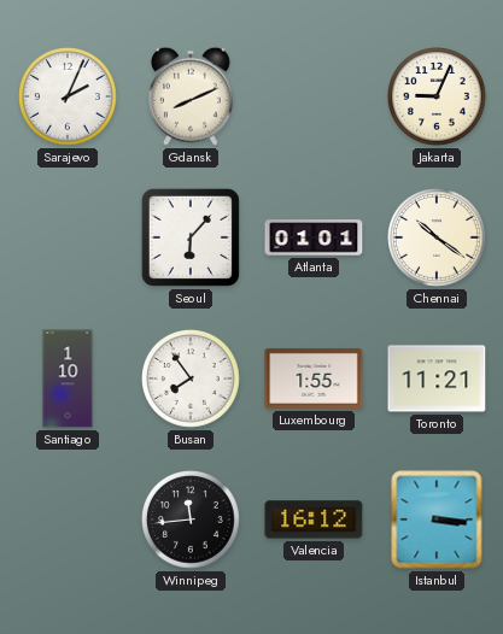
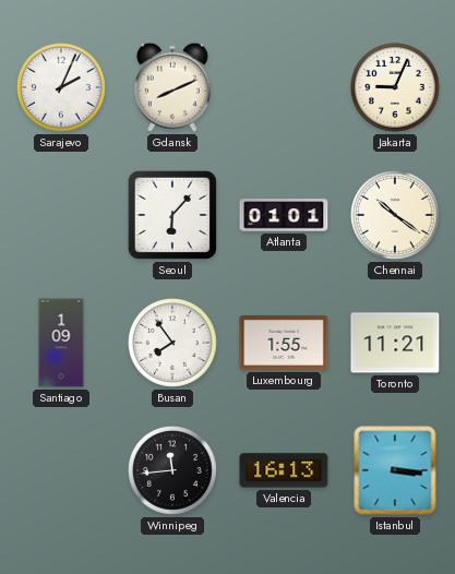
Santiago: 1:10 -> 1:09 (61, 343)
Valencia: 16:12 -> 16:13 (284, 470)
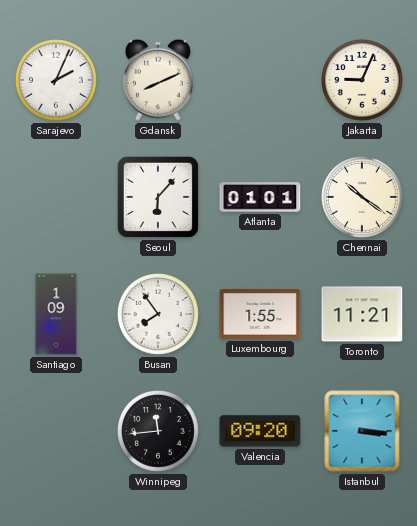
Valencia: 16:13 -> 09:20 (260, 431)
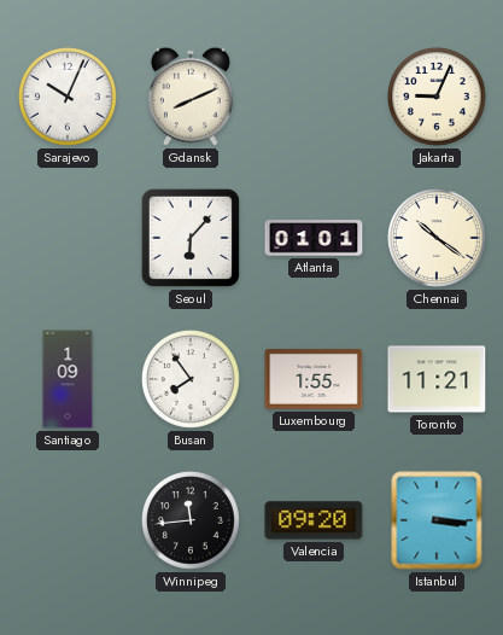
Sarajevo: 2:04 -> 10:04 (69, 98)
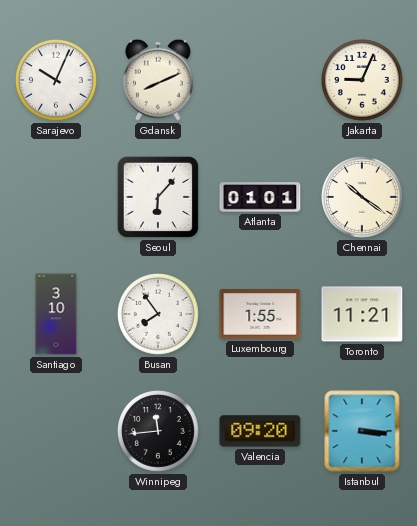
Santiago: 1:09 -> 3:10 (56, 314)
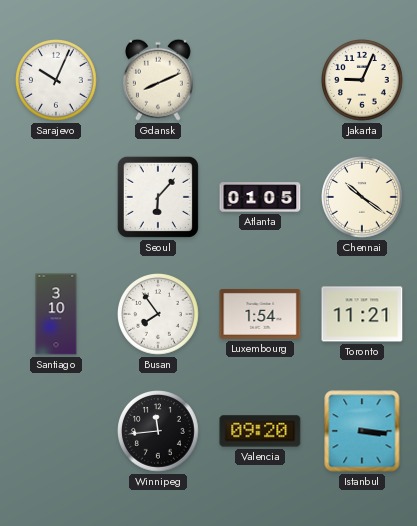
Atlanta: 01:01 -> 01:05 (260, 197)
Luxembourg: 1:55 -> 1:54 (260, 314)
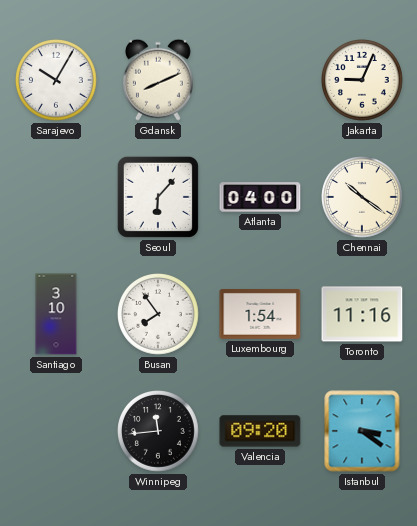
Sarajevo: 10:04 -> 10:05 (57, 81)
Atlanta: 01:05 -> 04:00 (260, 197)
Toronto: 11:21 -> 11:16 (362, 314)
Istanbul: 3:16 -> 3:21 (362, 431)
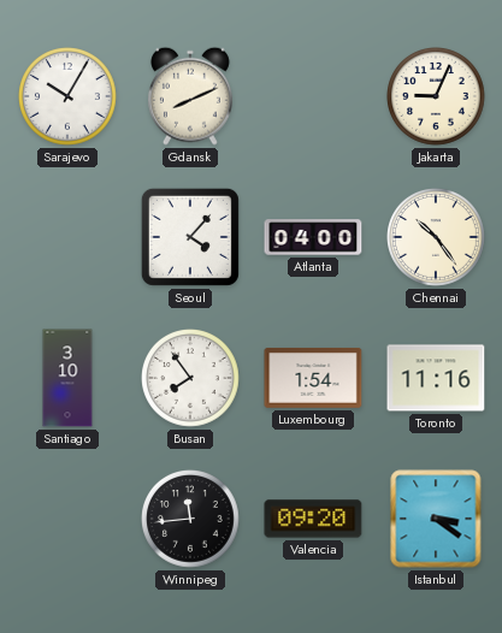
Seoul: 6:07 -> 4:07 (190, 237)
Chennai: 10:21 -> 10:24 (437, 238)
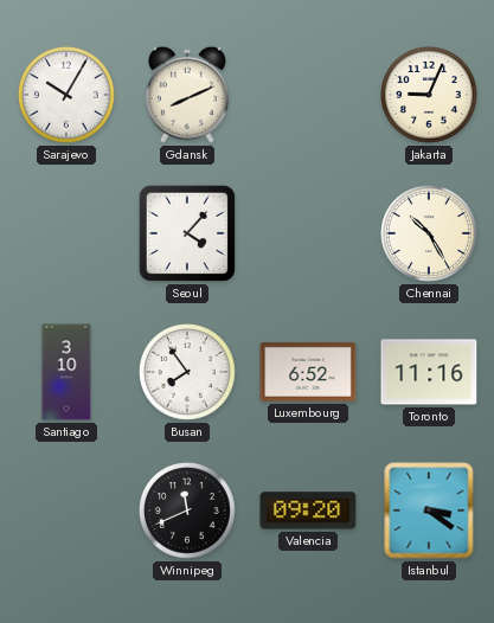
Atlanta: 04:00 -> none (313, 237)
Chennai: 10:24 -> 10:25 (430, 235)
Luxembourg: 1:54 -> 6:52 (308, 372)
Winnipeg: 11:44 -> 11:41 (188, 512)
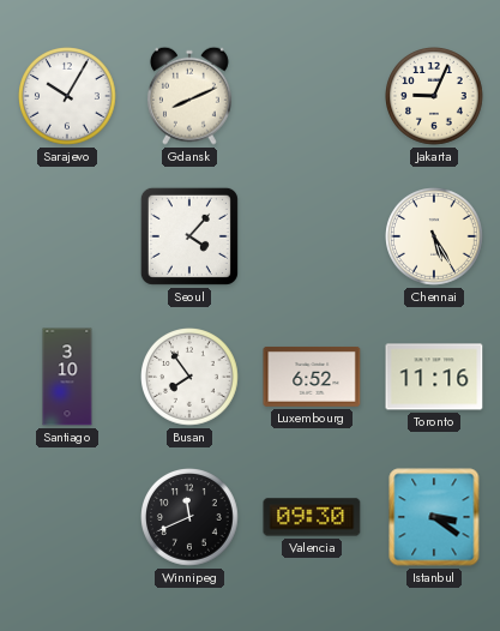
Chennai: 10:25 -> 5:25 (435, 238)
Valencia: 09:20 -> 09:30 (312, 517)
